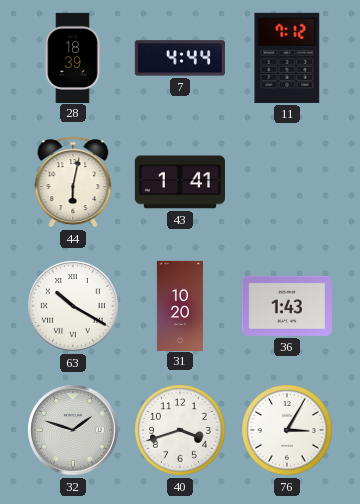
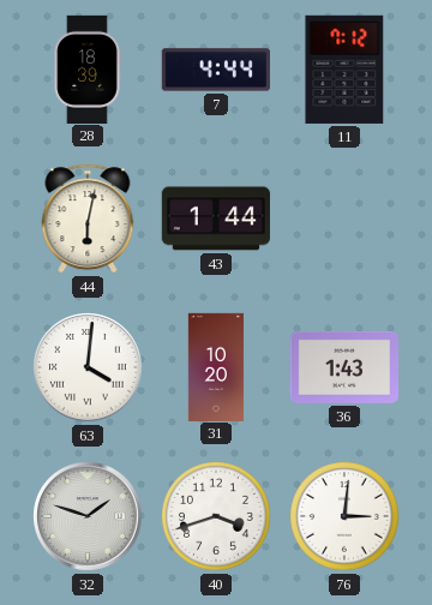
43: 1:41 -> 1:44 (216, 218)
63: 10:20 -> 4:01 (89, 369)
76: 3:05 -> 3:01 (344, 516)
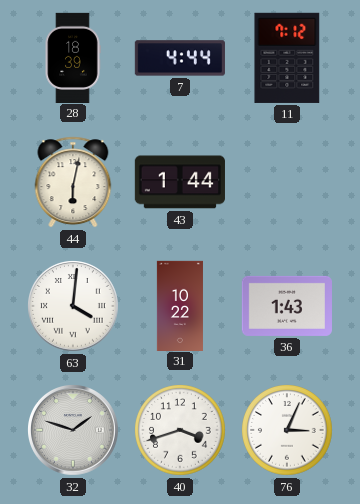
31: 10:20 -> 10:22 (180, 305)
76: 3:01 -> 3:04 (287, 430)
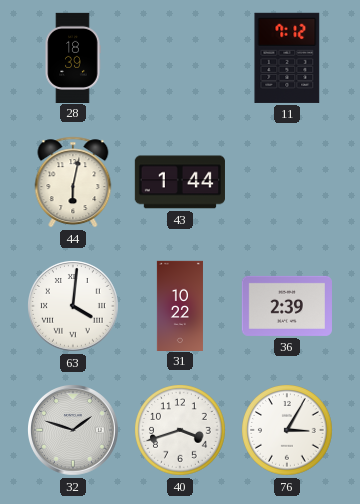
7: 4:44 -> none (180, 58)
36: 1:43 -> 2:39 (286, 306)
76: 3:04 -> 3:05 (287, 430)
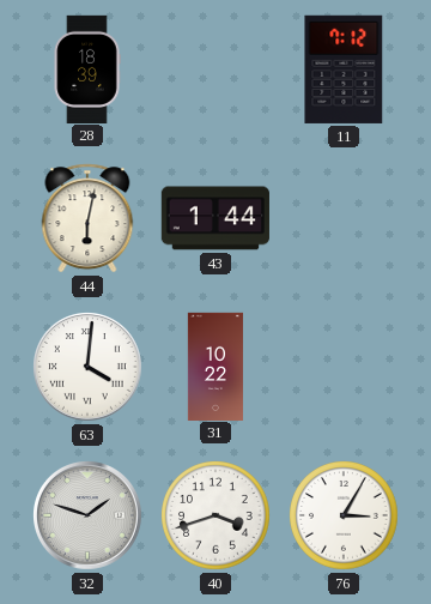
36: 2:39 -> none (286, 306)
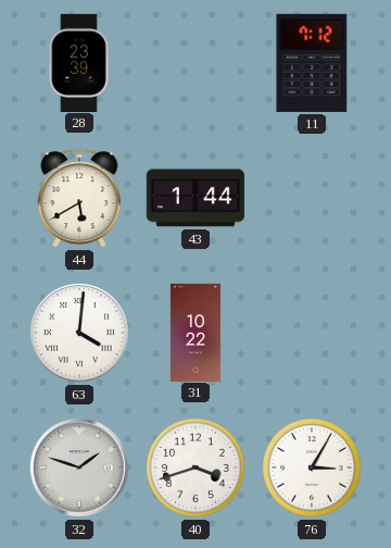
28: 18:39 -> 23:39 (79, 62)
44: 6:02 -> 5:40 (79, 198)
